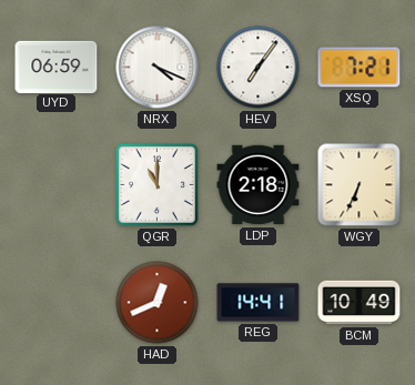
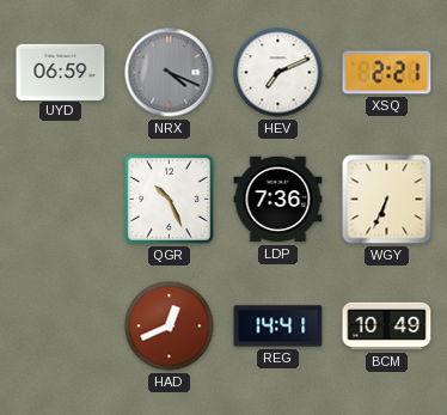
NRX dial: white -> grey (170, 73)
HEV: 7:06 -> 7:11 (278, 73)
XSQ: 7:21 -> 2:21 (387, 73)
QGR: 11:00 -> 10:26 (169, 199)
LDP: 2:18 -> 7:36 (278, 200)
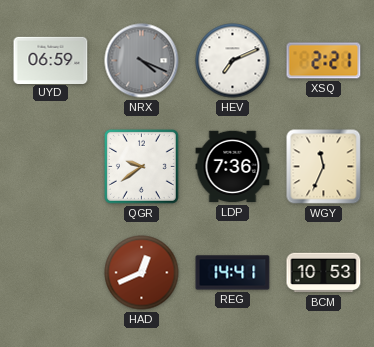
QGR: 10:26 -> 9:39 (141, 166)
WGY: 6:34 -> 11:34 (324, 167)
BCM: 10:49 -> 10:53 (324, 273)
